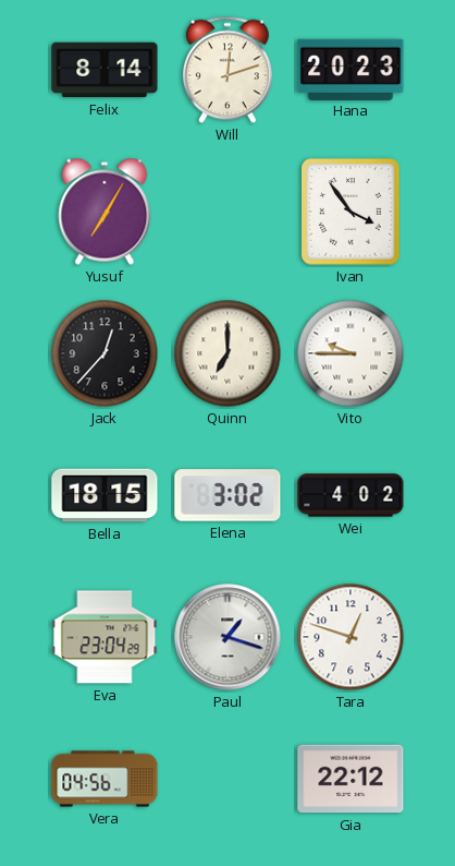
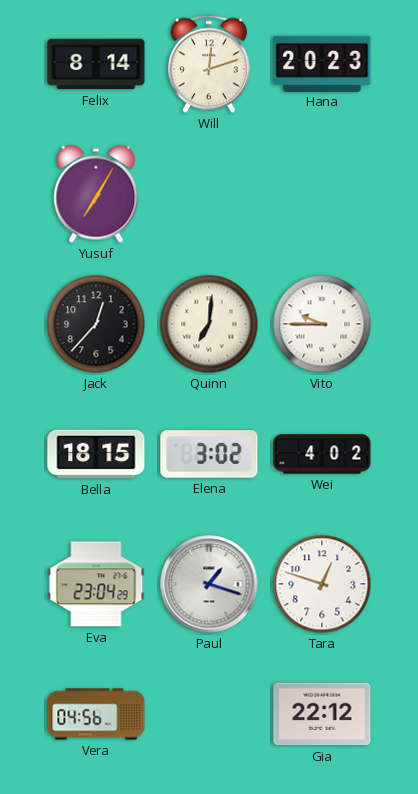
Ivan: 3:54 -> none (351, 212)
Quinn: 7:00 -> 7:01 (209, 324)
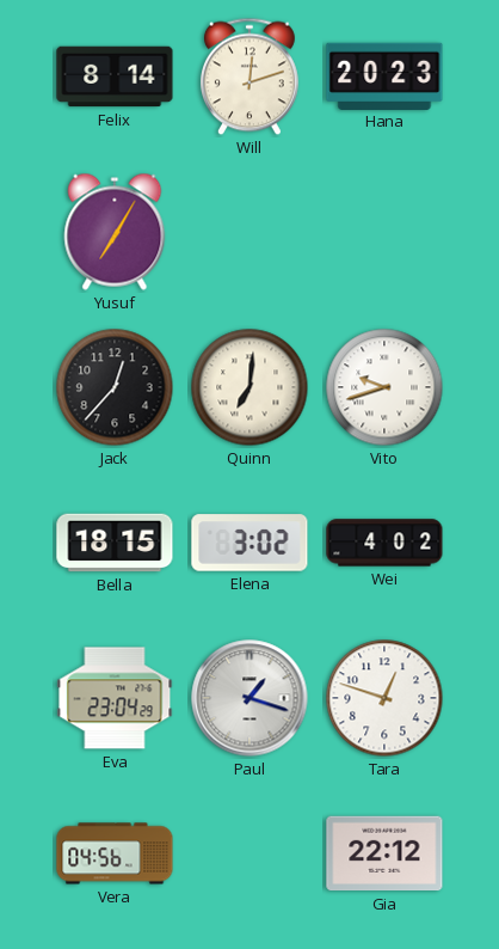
Vito: 9:45 -> 9:42 (384, 387)
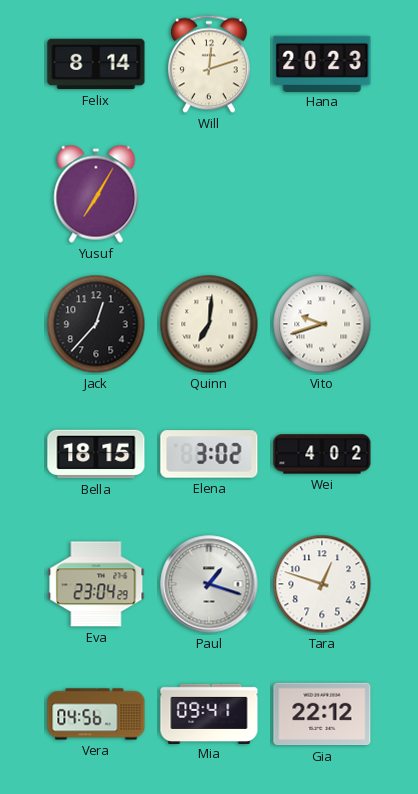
Mia: none -> 09:41 (209, 713)
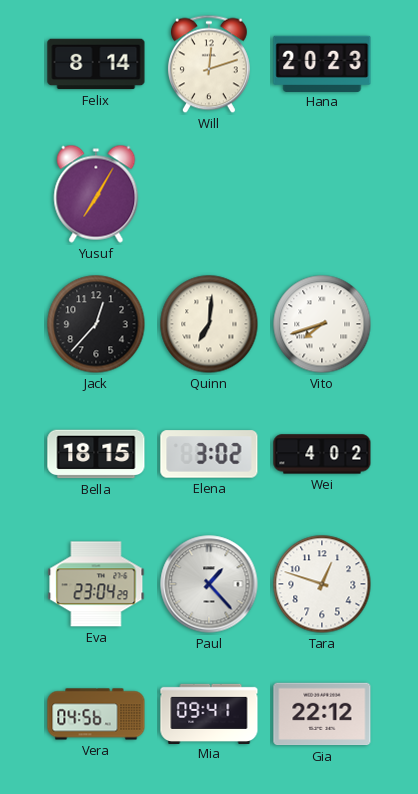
Vito: 9:42 -> 7:42 (322, 324)
Paul: 1:18 -> 1:23 (209, 584)
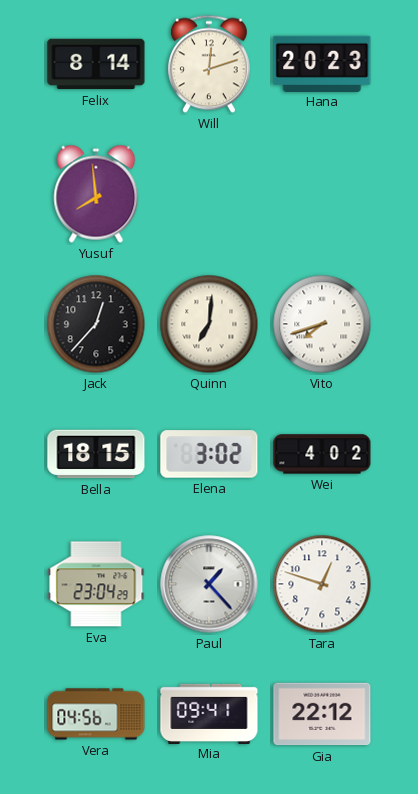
Yusuf: 7:05 -> 7:59 (96, 194)
